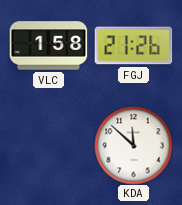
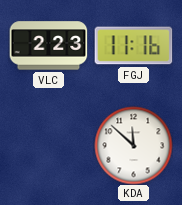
VLC: 1:58 -> 2:23 (48, 46)
FGJ: 21:26 -> 11:16 (133, 46)
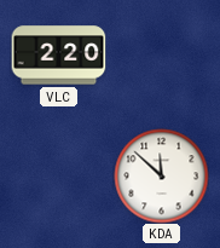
VLC: 2:23 -> 2:20 (58, 56)
FGJ: 11:16 -> none (133, 46)
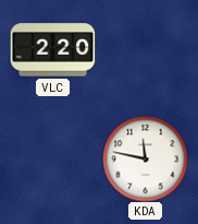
KDA: 11:52 -> 11:47 (145, 158)
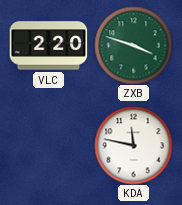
ZXB: none -> 3:48 (133, 45)
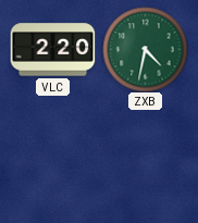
ZXB: 3:48 -> 4:32 (145, 49)
KDA: 11:47 -> none (133, 145)
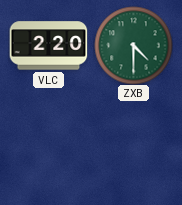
ZXB: 4:32 -> 4:30 (133, 45)
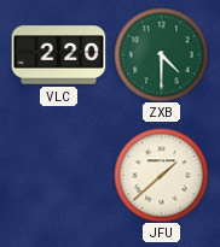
JFU: none -> 1:38 (161, 175)
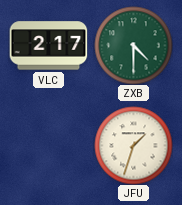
VLC: 2:20 -> 2:17 (48, 46)
JFU: 1:38 -> 1:33 (133, 145)
